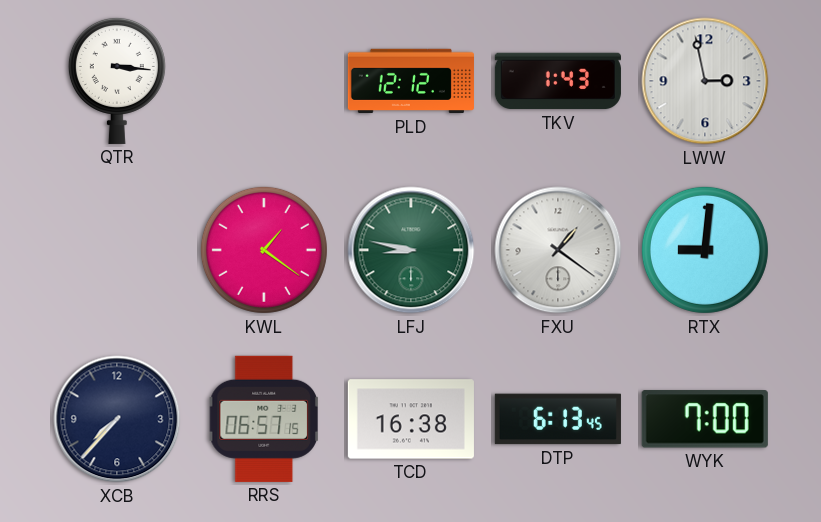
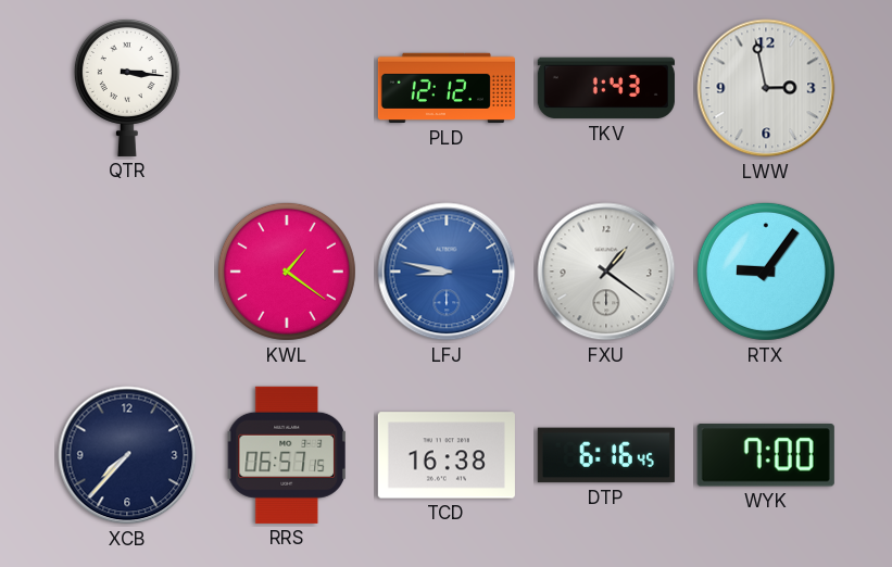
LFJ dial: green -> blue (447, 272)
RTX: 9:01 -> 9:06 (766, 272)
DTP: 6:13 -> 6:16 (606, 455)
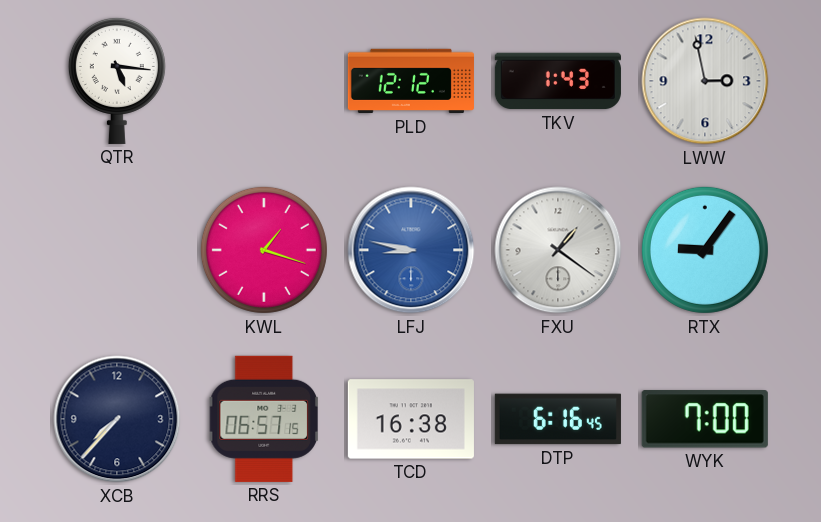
QTR: 3:16 -> 5:16 (117, 80)
KWL: 1:21 -> 1:18 (264, 250)
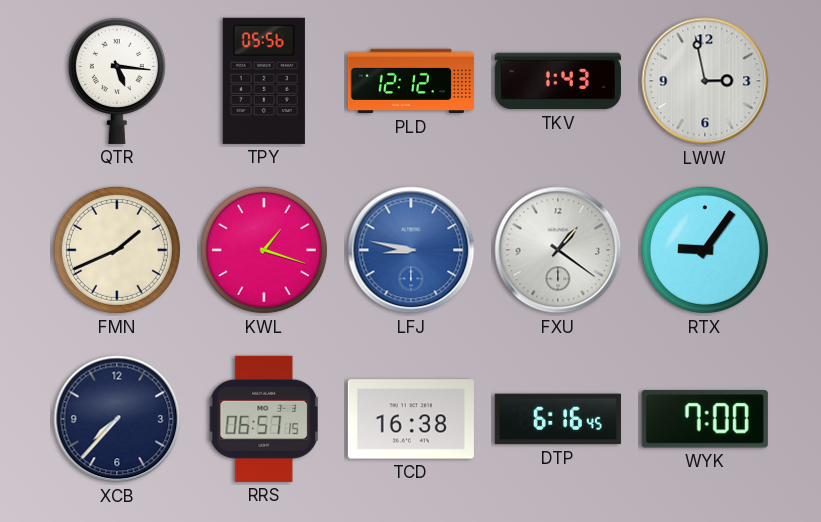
TPY: none -> 05:56 (264, 81)
FMN: none -> 1:41 (117, 250)
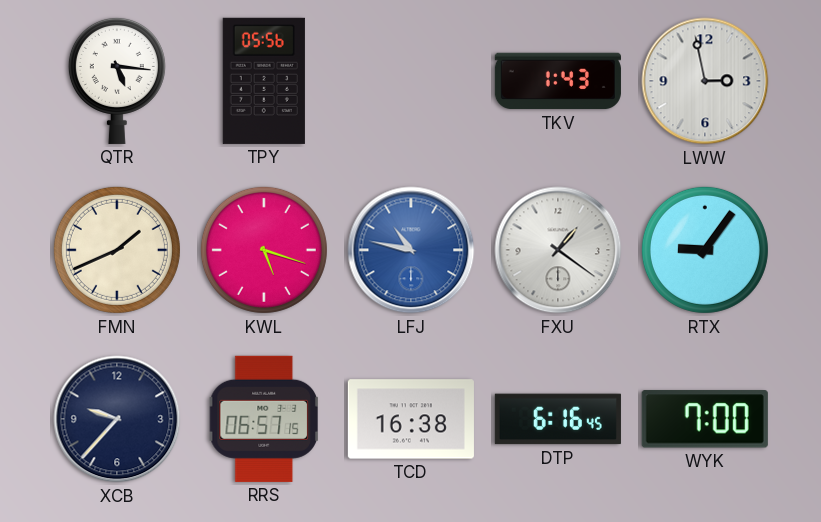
PLD: 12:12 -> none (411, 81)
KWL: 1:18 -> 5:18 (264, 250)
LFJ: 8:47 -> 10:47 (411, 250)
XCB: 7:37 -> 9:37 (117, 419)
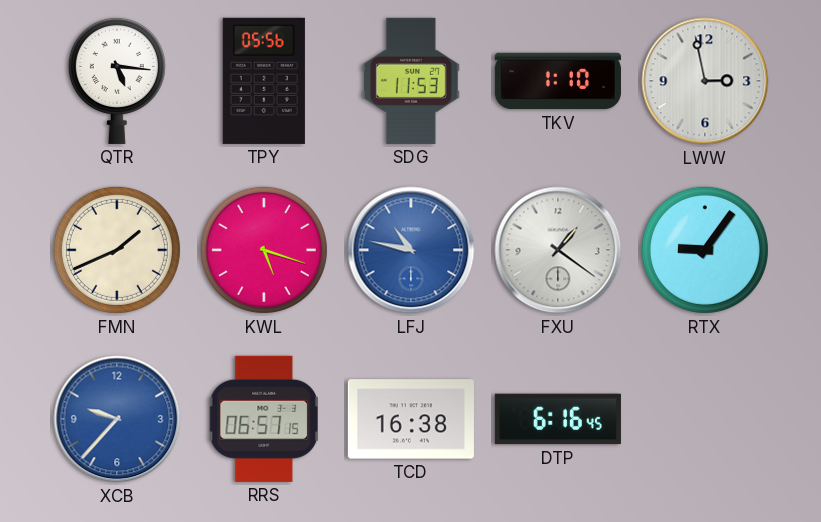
SDG: none -> 11:53 (411, 81)
TKV: 1:43 -> 1:10 (558, 81)
XCB dial: navy -> blue (117, 419)
WYK: 7:00 -> none (705, 419)
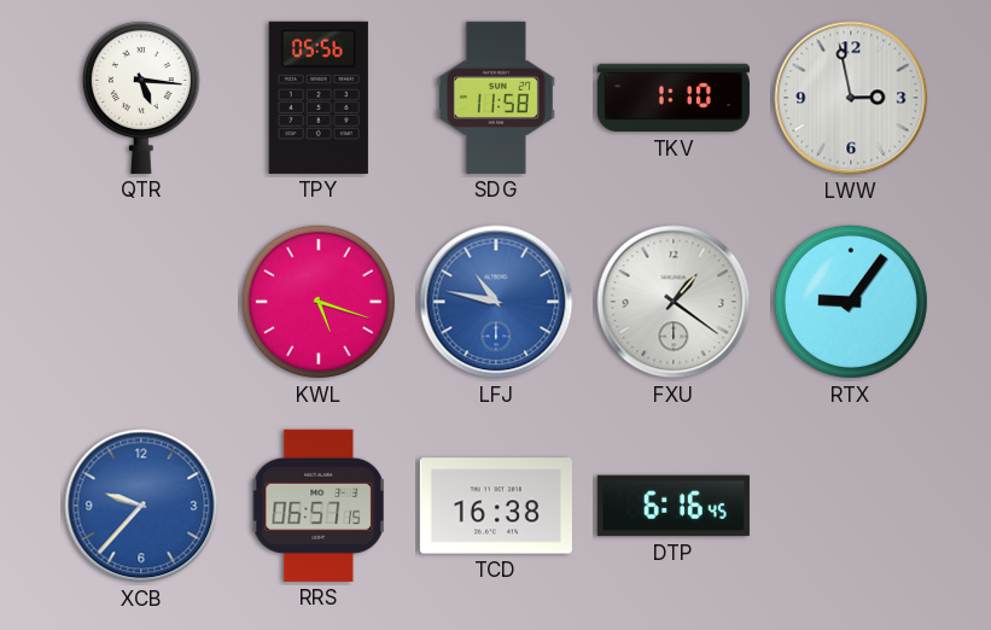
SDG: 11:53 -> 11:58 (496, 98)
FMN: 1:41 -> none (117, 250)
